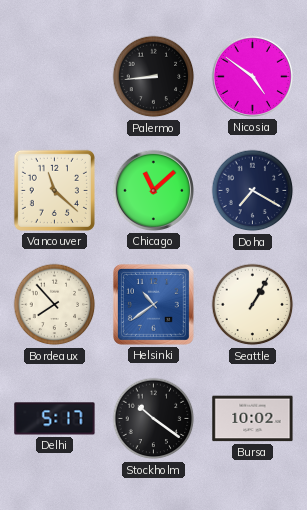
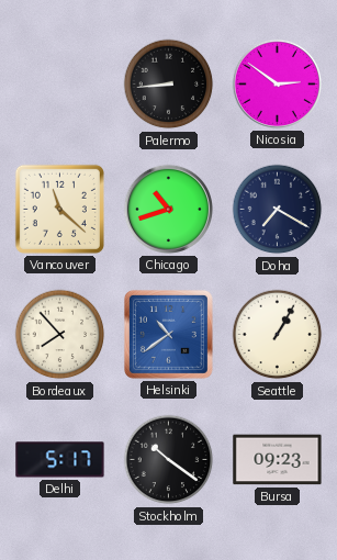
Nicosia: 4:51 -> 2:51 (277, 83)
Chicago: 11:08 -> 10:42 (168, 209)
Bursa: 10:02 -> 09:23 (278, 460)
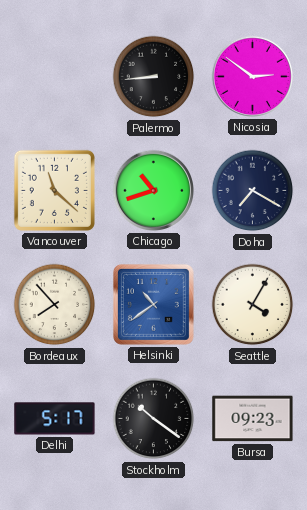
Seattle: 1:05 -> 4:05 (253, 305)
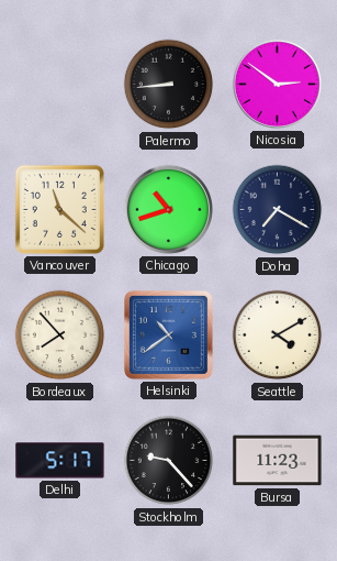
Seattle: 4:05 -> 4:10 (278, 335)
Stockholm: 10:21 -> 9:23 (169, 461)
Bursa: 09:23 -> 11:23 (278, 461)
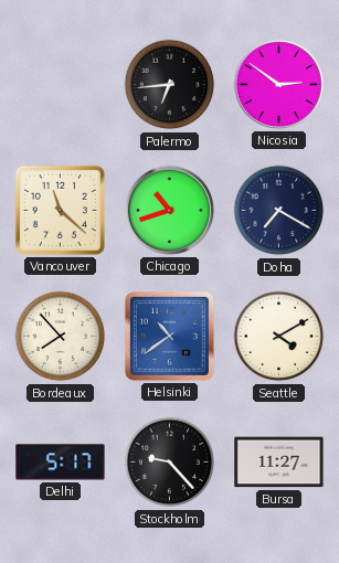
Palermo: 8:44 -> 6:44 (170, 85)
Bursa: 11:23 -> 11:27 (279, 463)
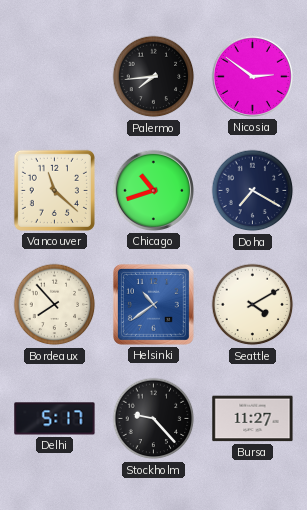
Palermo: 6:44 -> 7:44 (154, 77)
